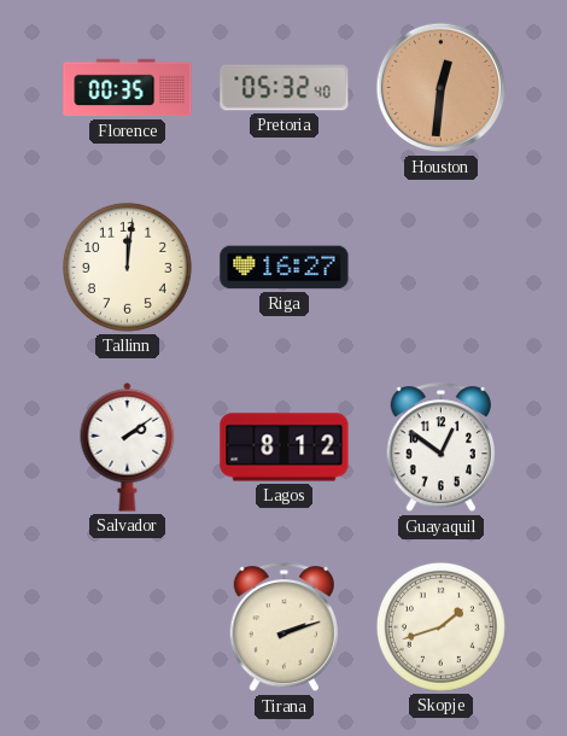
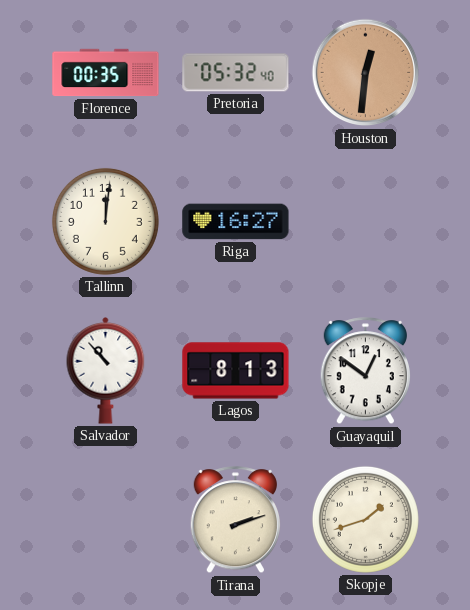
Salvador: 2:09 -> 10:53 (106, 371)
Lagos: 8:12 -> 8:13 (236, 371)
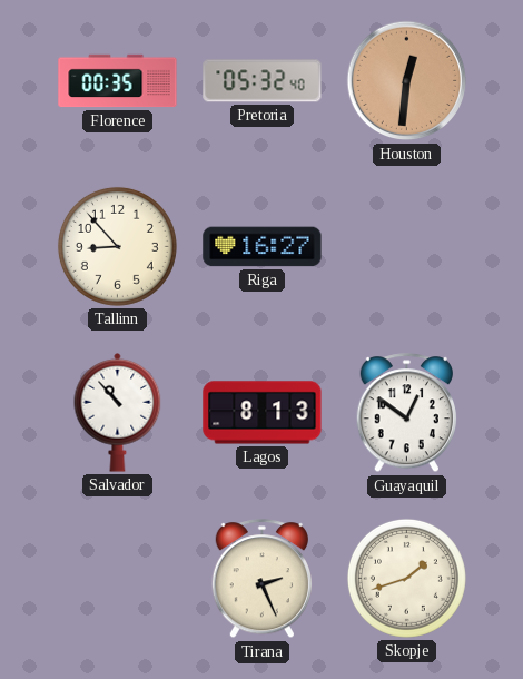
Tallinn: 12:01 -> 8:53 (117, 246)
Tirana: 2:12 -> 2:26 (261, 579)
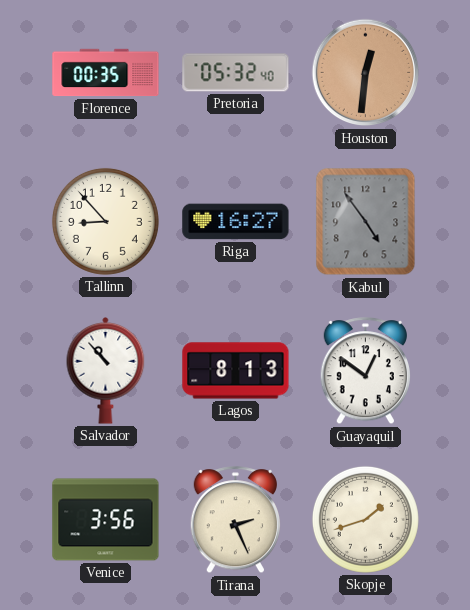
Kabul: none -> 4:54 (366, 222)
Venice: none -> 3:56 (106, 520)
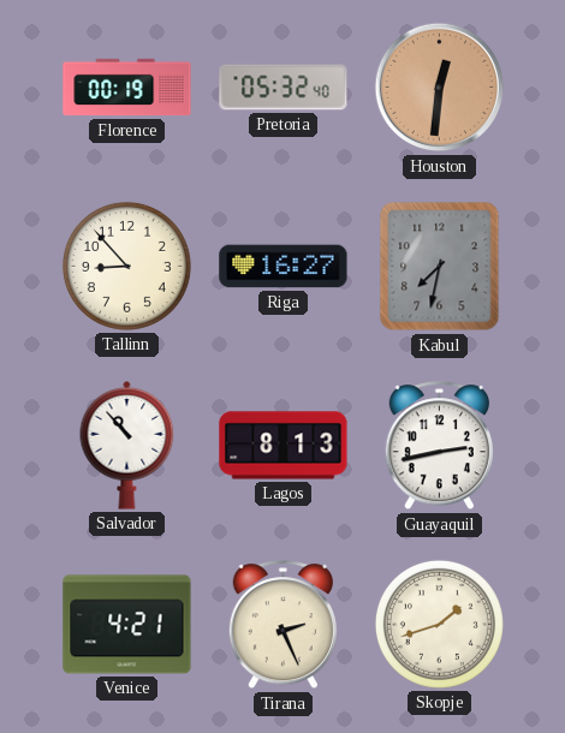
Florence: 00:35 -> 00:19 (127, 88)
Kabul: 4:54 -> 7:32 (440, 267)
Guayaquil: 12:51 -> 2:43 (439, 446)
Venice: 3:56 -> 4:21 (127, 625)
